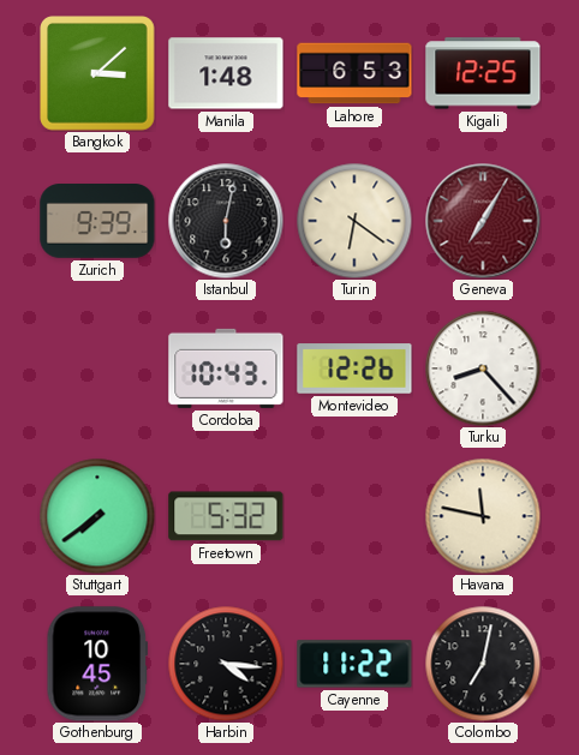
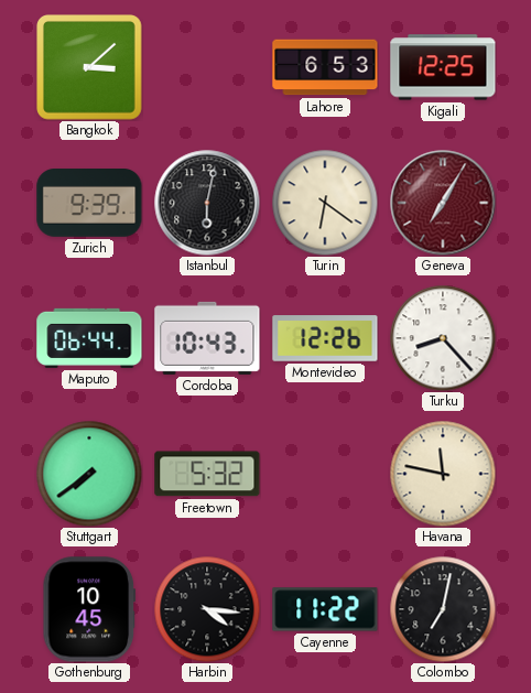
Manila: 1:48 -> none (226, 73)
Maputo: none -> 06:44 (89, 338)
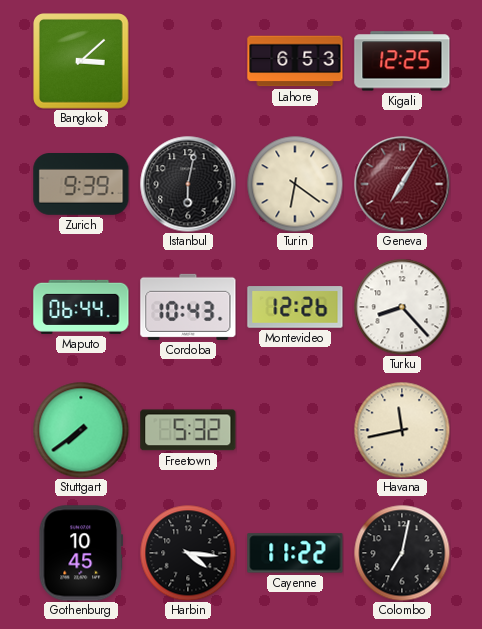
Havana: 11:47 -> 11:43 (402, 430)
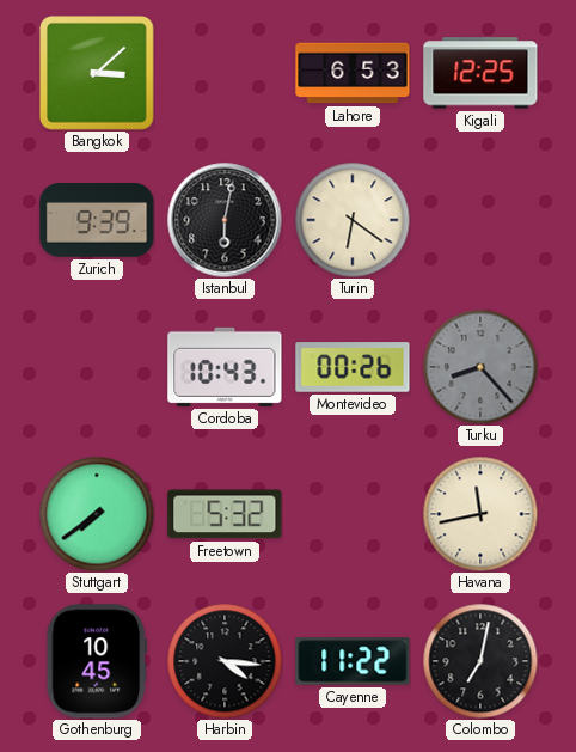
Geneva: 7:05 -> none (402, 184)
Maputo: 06:44 -> none (81, 307)
Montevideo: 12:26 -> 00:26 (353, 367)
Turku dial: white -> grey (480, 367)
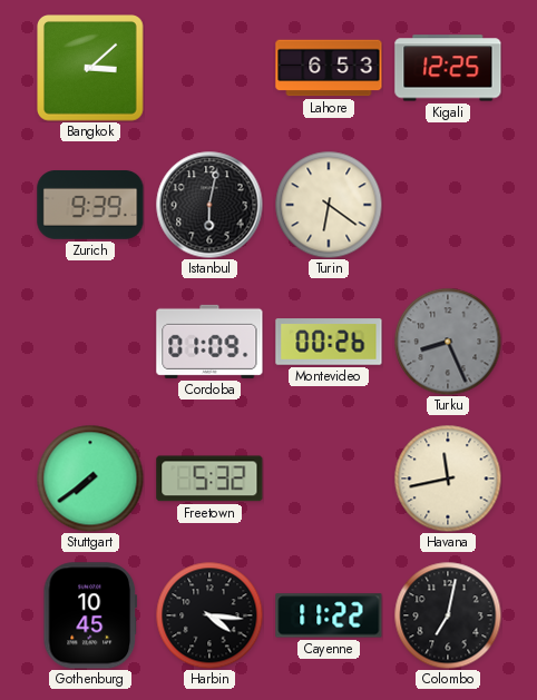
Cordoba: 10:43 -> 01:09 (209, 342)
Turku: 8:23 -> 8:26 (448, 342)
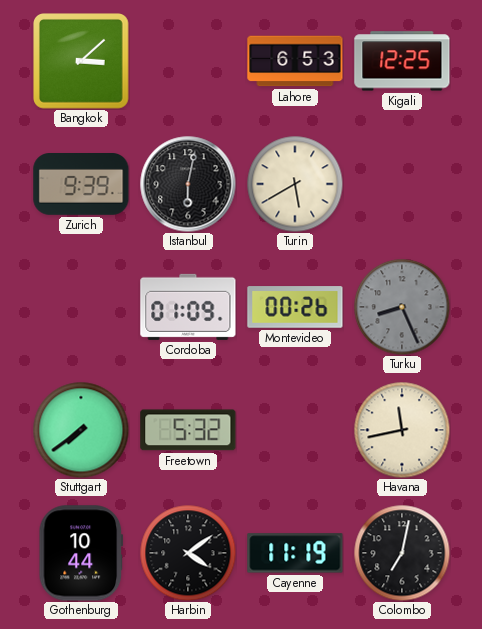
Turin: 6:21 -> 5:40 (295, 184)
Gothenburg: 10:45 -> 10:44 (81, 553)
Harbin: 4:16 -> 4:09 (188, 553)
Cayenne: 11:22 -> 11:19 (295, 553)
